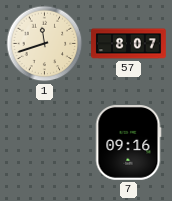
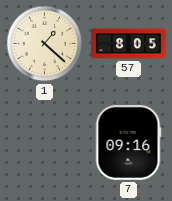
1: 11:42 -> 1:22 (45, 44)
57: 8:07 -> 8:05 (129, 44)
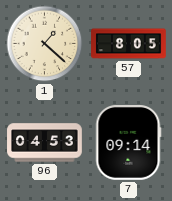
96: none -> 04:53 (45, 143)
7: 09:16 -> 09:14 (128, 143)
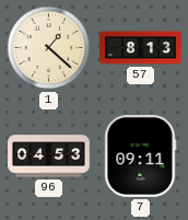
57: 8:05 -> 8:13 (141, 48)
7: 09:14 -> 09:11 (140, 157)
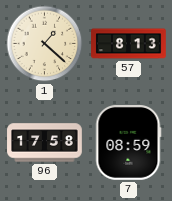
96: 04:53 -> 17:58 (45, 143)
7: 09:11 -> 08:59 (128, 143)
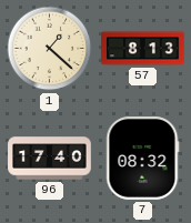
96: 17:58 -> 17:40 (50, 159)
7: 08:59 -> 08:32 (142, 159)
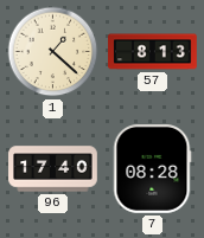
7: 08:32 -> 08:28 (152, 169)
